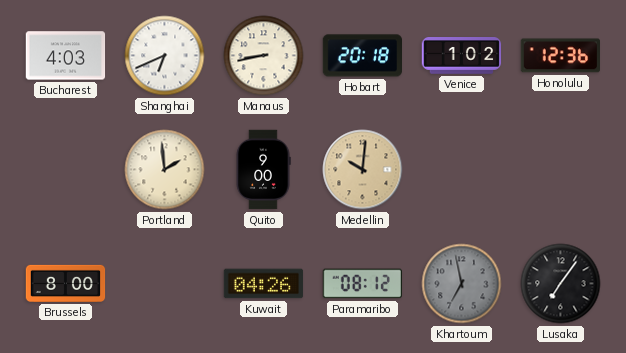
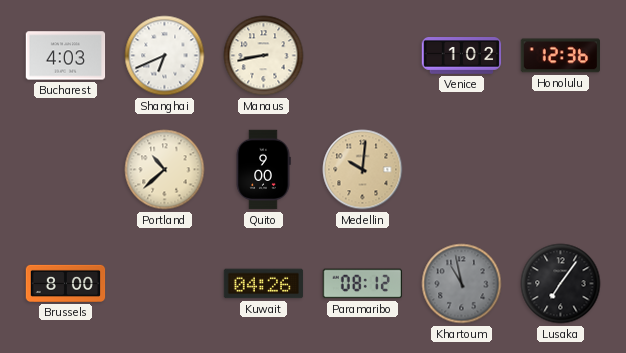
Hobart: 20:18 -> none (362, 56)
Portland: 1:59 -> 10:38 (165, 170)
Khartoum: 6:58 -> 10:58 (462, 284)
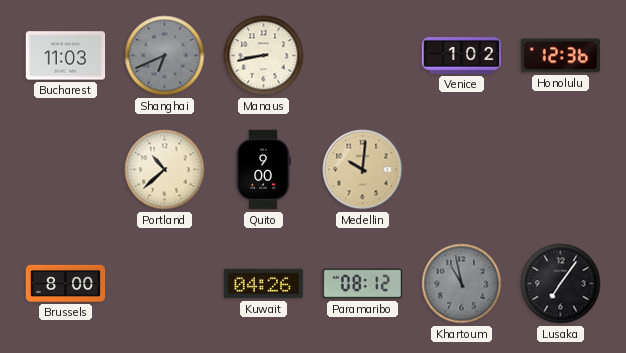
Bucharest: 4:03 -> 11:03 (66, 56)
Shanghai dial: white -> grey (165, 56)
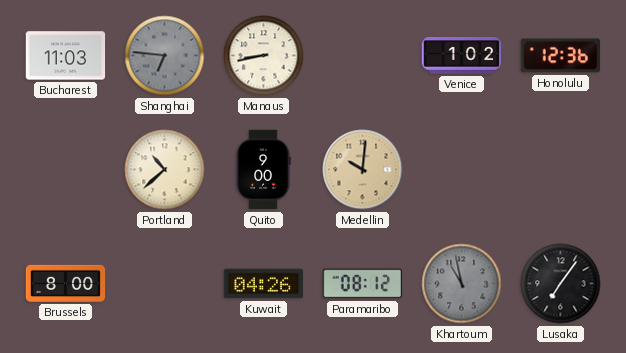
Shanghai: 6:41 -> 6:46 (165, 56)
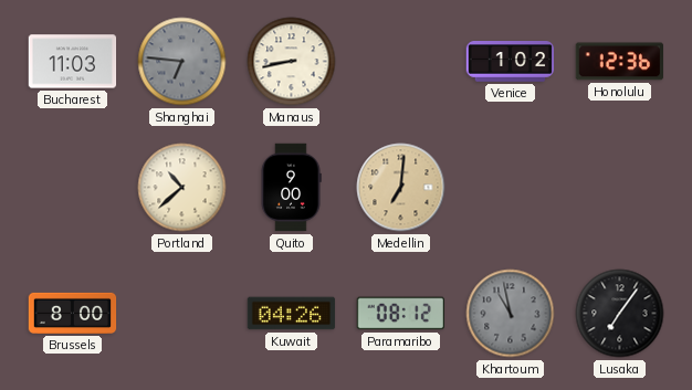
Medellin: 10:01 -> 7:01 (401, 188)
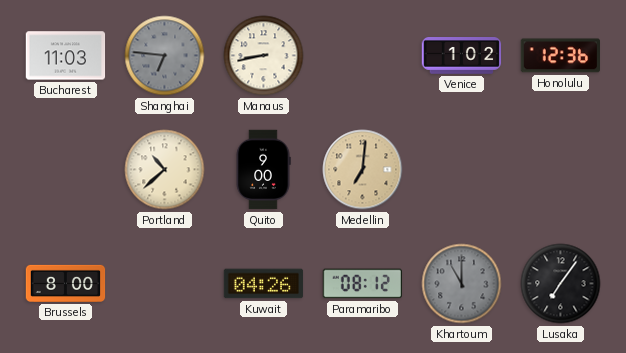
Khartoum: 10:58 -> 11:00 (462, 284)
